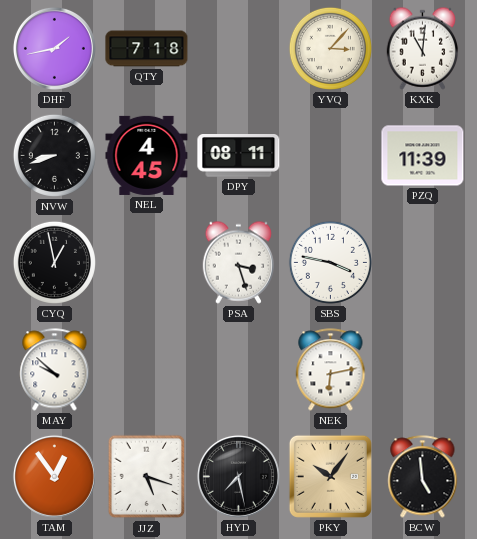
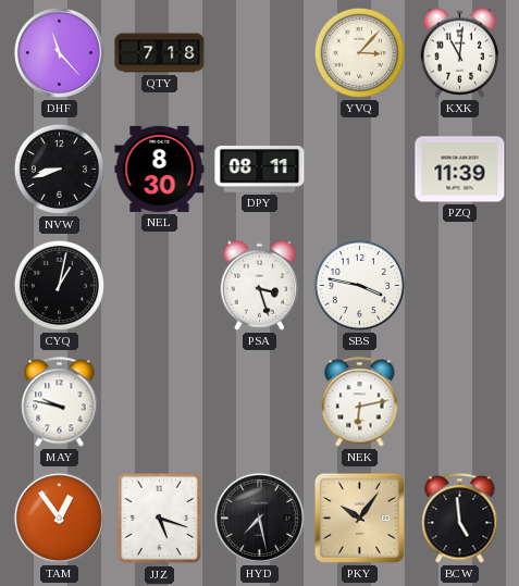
DHF: 1:43 -> 11:23 (59, 52)
NEL: 4:45 -> 8:30 (160, 169)
CYQ: 12:58 -> 1:02 (59, 285)
MAY: 9:52 -> 9:47 (60, 402)
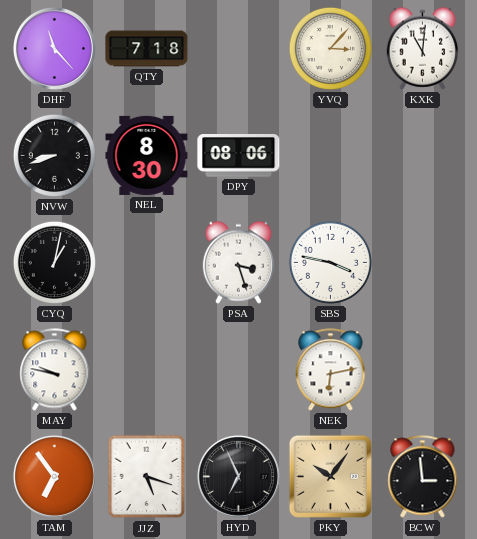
DPY: 08:11 -> 08:06 (239, 156)
PZQ: 11:39 -> none (460, 170)
TAM: 12:54 -> 6:54 (54, 476)
HYD: 7:28 -> 6:56 (238, 476)
BCW: 4:59 -> 2:59 (423, 477)
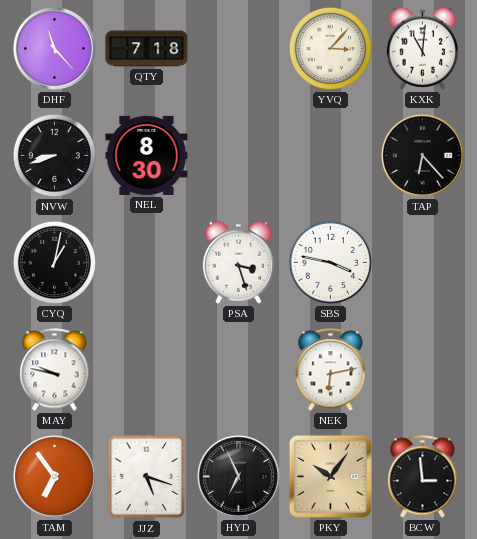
DPY: 08:06 -> none (239, 156)
TAP: none -> 6:23 (422, 155)
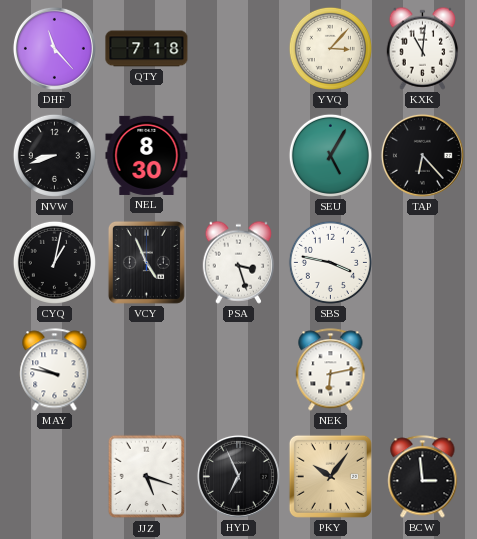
SEU: none -> 5:05 (330, 155)
VCY: none -> 4:56 (146, 262)
TAM: 6:54 -> none (54, 476)
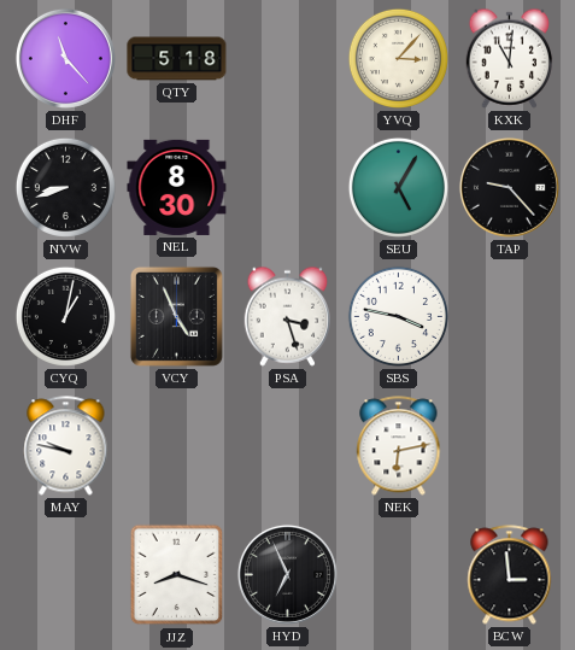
QTY: 7:18 -> 5:18 (177, 59)
TAP: 6:23 -> 9:23 (509, 187)
JJZ: 5:18 -> 8:18 (177, 575)
PKY: 10:06 -> none (330, 476)
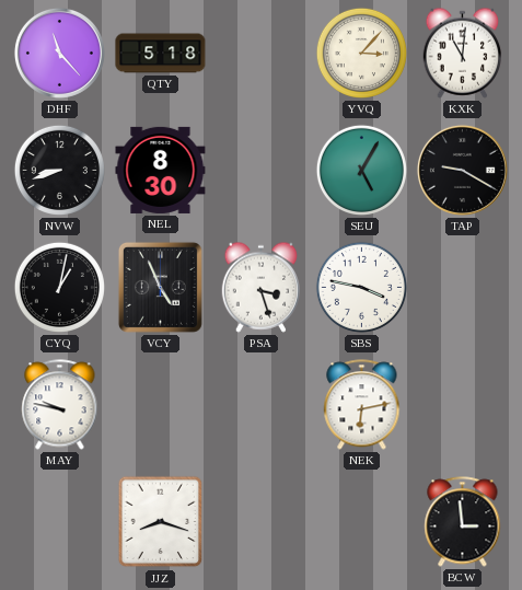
TAP: 9:23 -> 9:20 (462, 170)
HYD: 6:56 -> none (287, 574)
